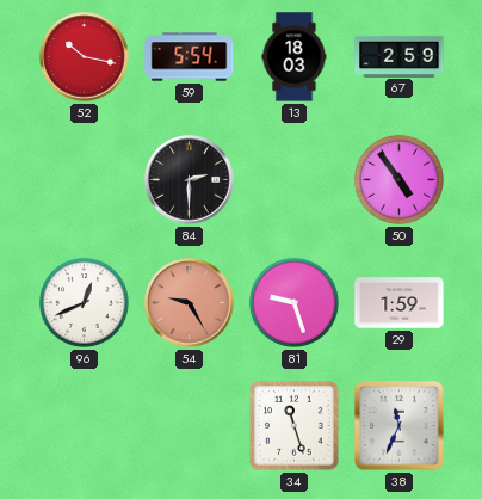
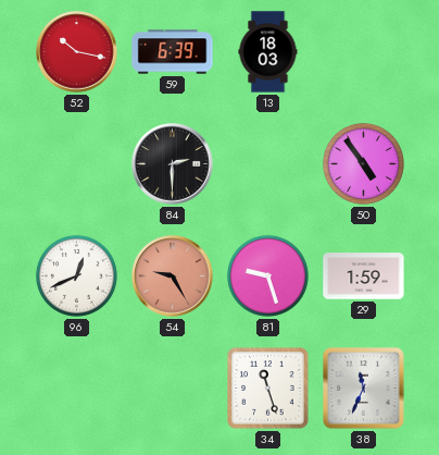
59: 5:54 -> 6:39 (173, 52)
67: 2:59 -> none (400, 56)
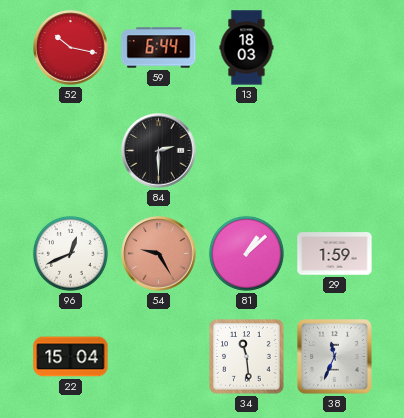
59: 6:39 -> 6:44 (159, 48)
50: 4:54 -> none (363, 163)
81: 9:27 -> 1:08 (246, 253)
22: none -> 15:04 (71, 357)
34: 11:27 -> 11:29 (247, 357)
